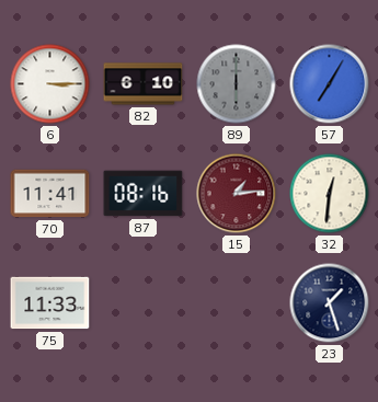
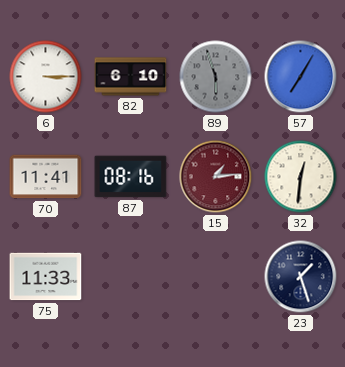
89: 6:00 -> 5:57 (216, 77)
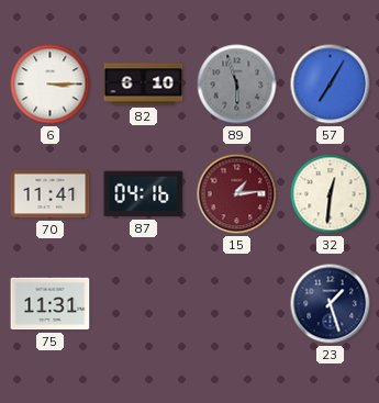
87: 08:16 -> 04:16 (144, 194)
75: 11:33 -> 11:31 (51, 304)
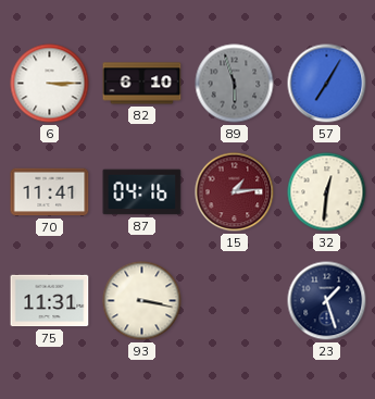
93: none -> 3:17 (142, 301)
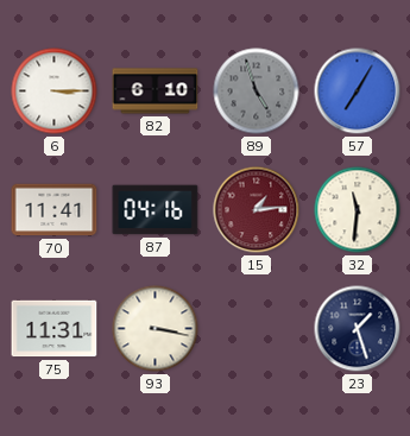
89: 5:57 -> 4:57 (257, 91)
32: 12:31 -> 11:31 (358, 210)
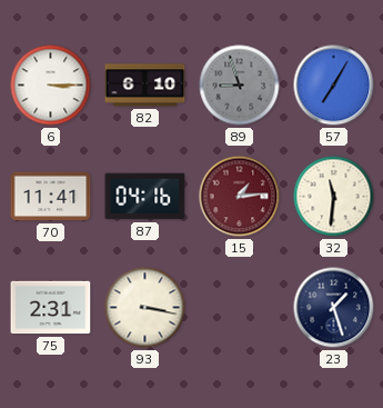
89: 4:57 -> 8:57 (240, 86)
75: 11:31 -> 2:31 (51, 308)
